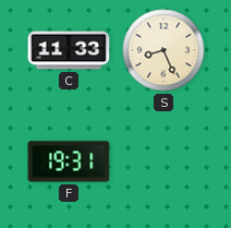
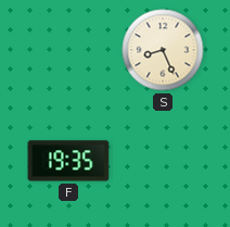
C: 11:33 -> none (69, 50)
F: 19:31 -> 19:35 (68, 161)
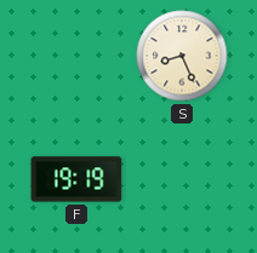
F: 19:35 -> 19:19 (76, 179)
